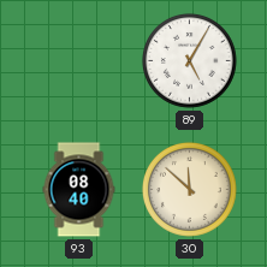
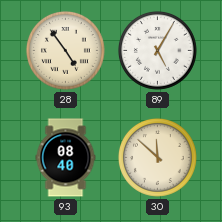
28: none -> 4:54 (65, 50)
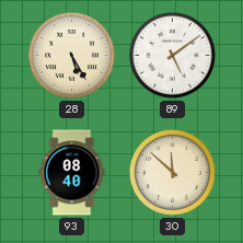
28: 4:54 -> 5:25 (71, 55)
89: 5:05 -> 5:09 (172, 55)
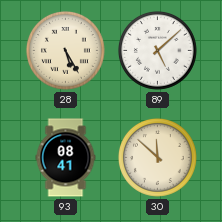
89: 5:09 -> 5:08 (157, 50)
93: 08:40 -> 08:41 (66, 158)
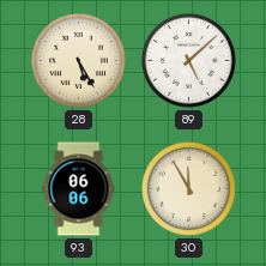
93: 08:41 -> 06:06 (79, 189)
30: 11:52 -> 11:55 (188, 188)
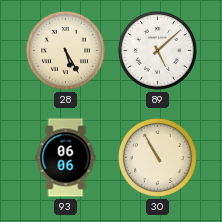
30: 11:55 -> 10:55 (157, 157)
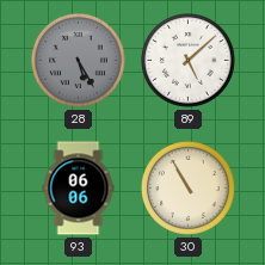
28 dial: cream -> grey (78, 60)
